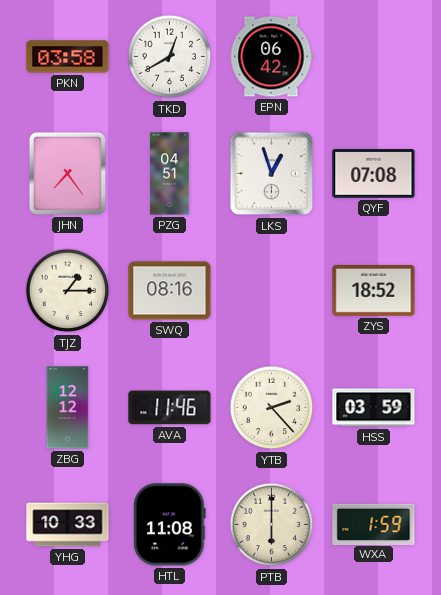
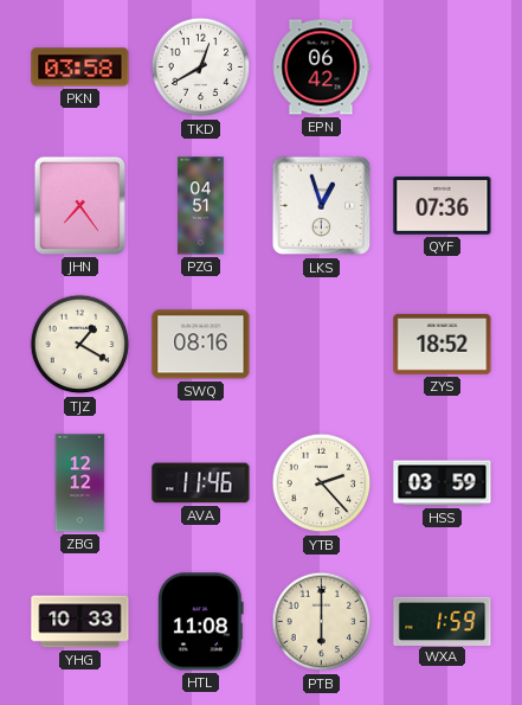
QYF: 07:08 -> 07:36 (443, 206)
TJZ: 1:15 -> 1:20 (80, 345)
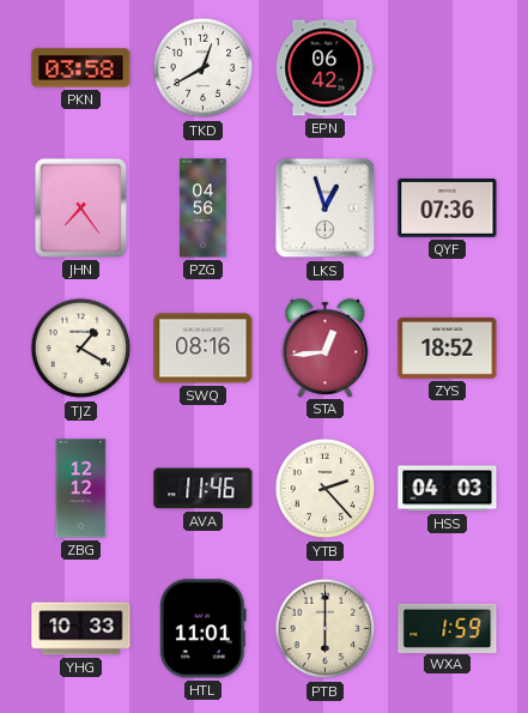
PZG: 04:51 -> 04:56 (204, 209)
STA: none -> 12:44 (326, 348)
HSS: 03:59 -> 04:03 (448, 489)
HTL: 11:08 -> 11:01 (204, 629)
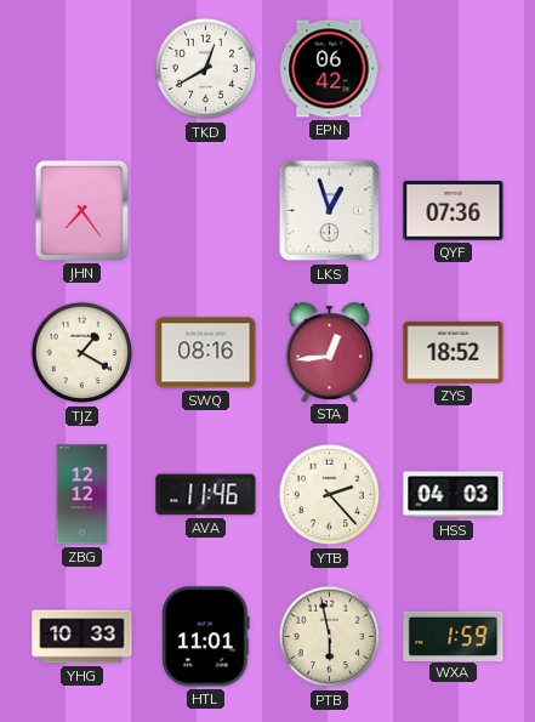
PKN: 03:58 -> none (81, 68)
PZG: 04:56 -> none (204, 209)
PTB: 6:00 -> 5:58 (330, 637)
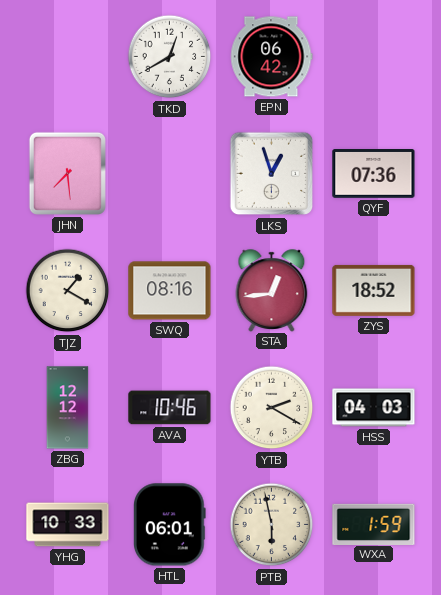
JHN: 7:24 -> 7:29 (67, 173)
AVA: 11:46 -> 10:46 (170, 408)
YTB: 2:23 -> 2:20 (272, 408)
HTL: 11:01 -> 06:01 (170, 525)
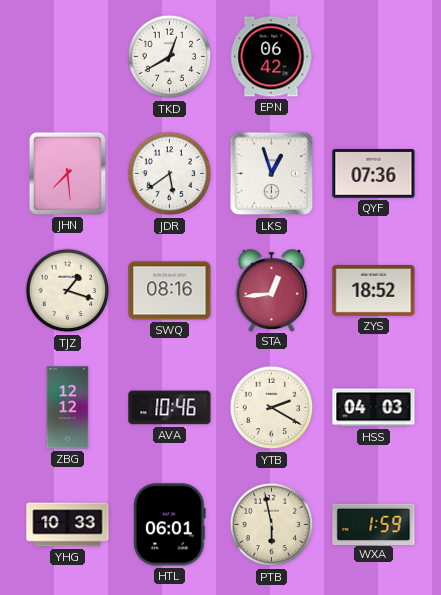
JDR: none -> 5:39 (170, 174)
TJZ: 1:20 -> 1:18 (68, 291)
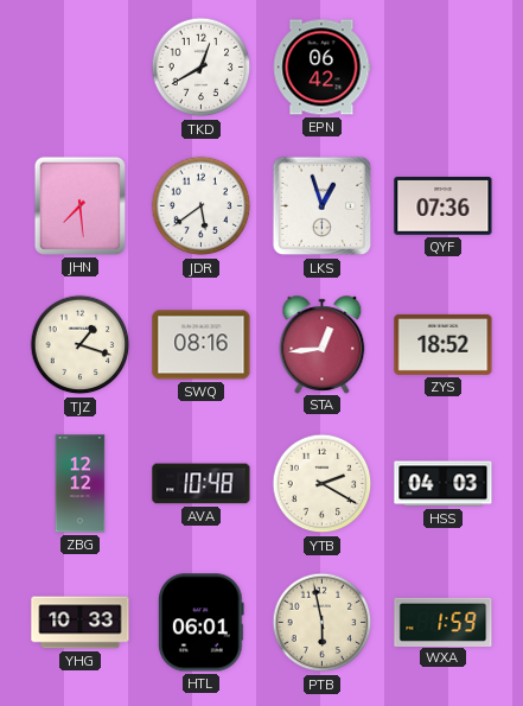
AVA: 10:46 -> 10:48 (202, 484)
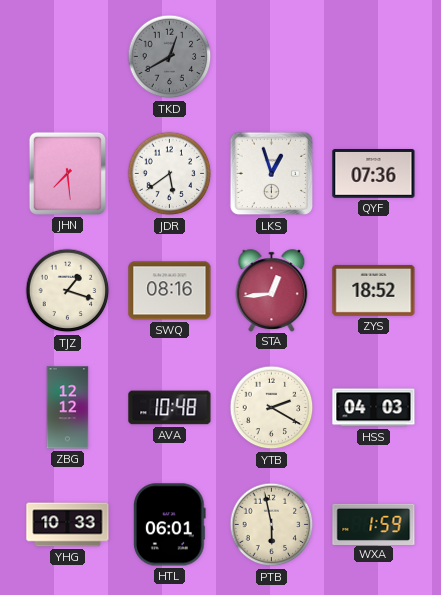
TKD dial: white -> grey (170, 57)
EPN: 06:42 -> none (321, 68)
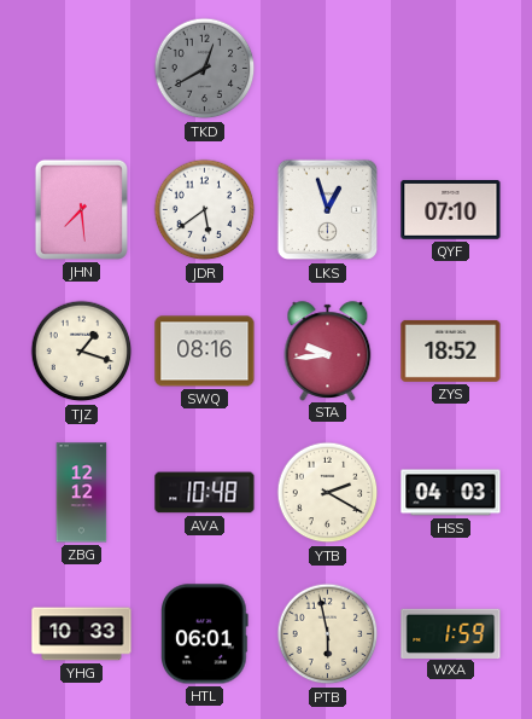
QYF: 07:36 -> 07:10 (451, 210)
STA: 12:44 -> 9:44 (328, 350)
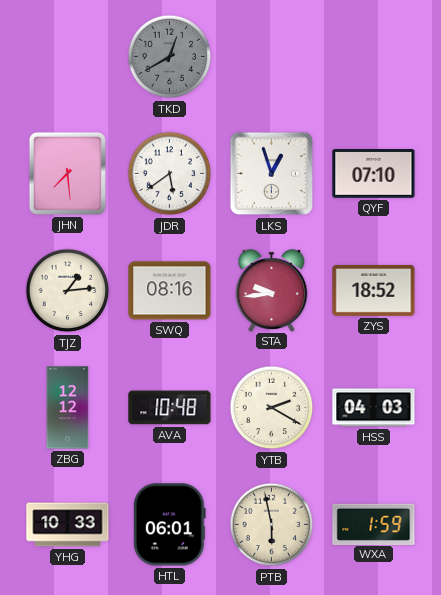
TJZ: 1:18 -> 1:14 (68, 291)
